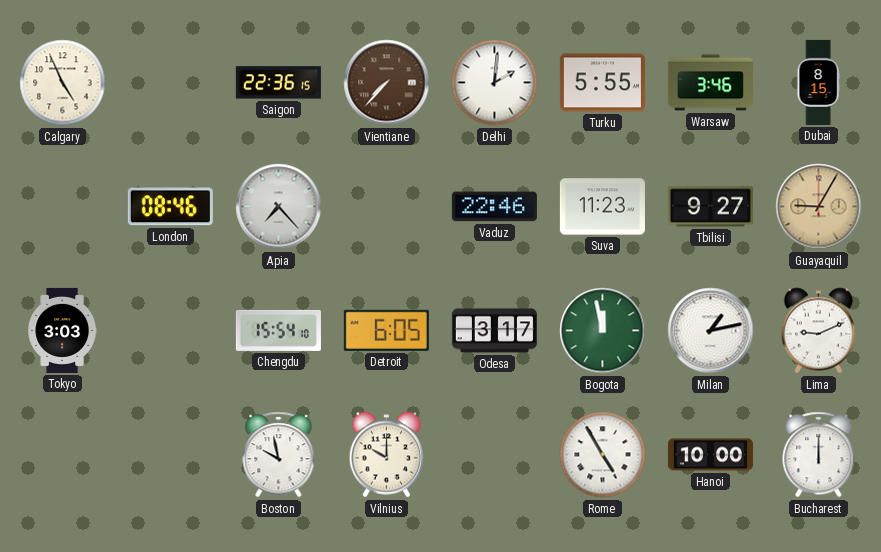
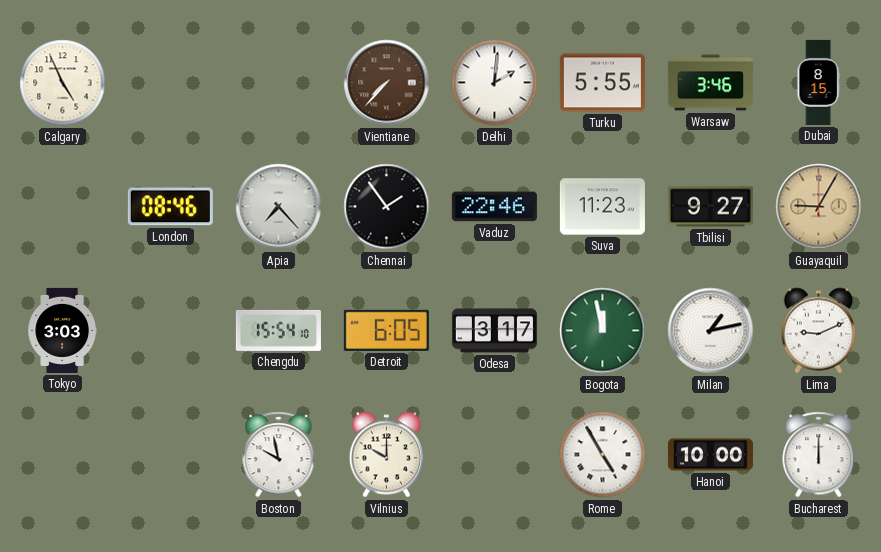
Saigon: 22:36 -> none (278, 83)
Chennai: none -> 1:54 (387, 207)
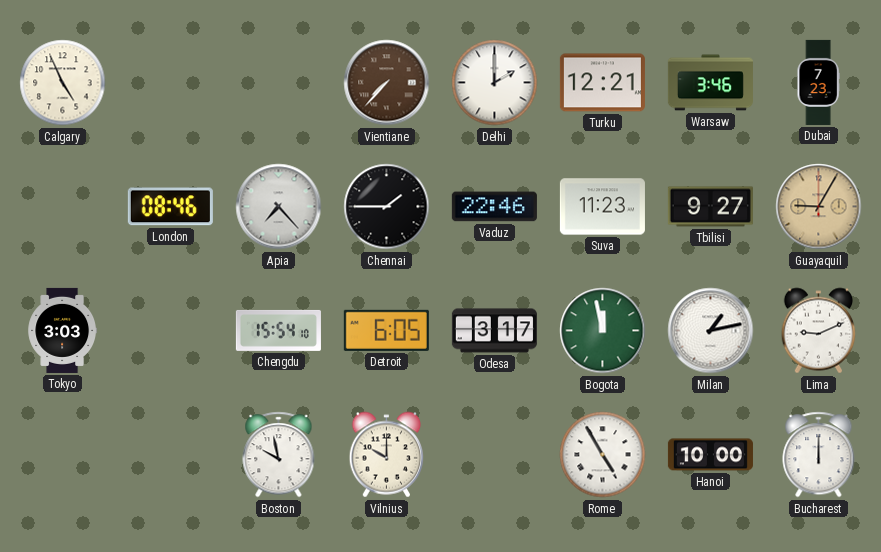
Delhi: 2:01 -> 2:00 (495, 83)
Turku: 5:55 -> 12:21 (602, 83)
Dubai: 8:15 -> 7:23 (818, 82)
Chennai: 1:54 -> 1:45 (387, 207)
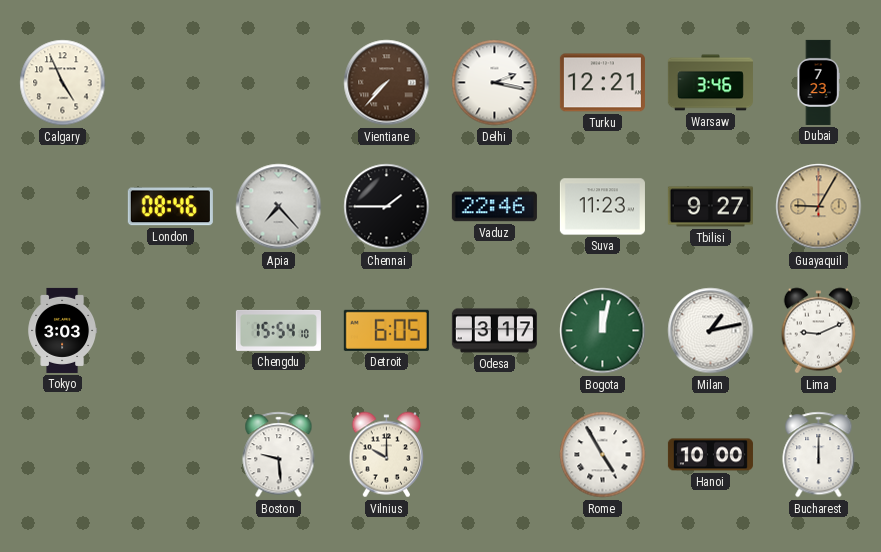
Delhi: 2:00 -> 2:17 (495, 83)
Bogota: 11:58 -> 12:02 (603, 331)
Boston: 9:58 -> 9:29 (279, 455)
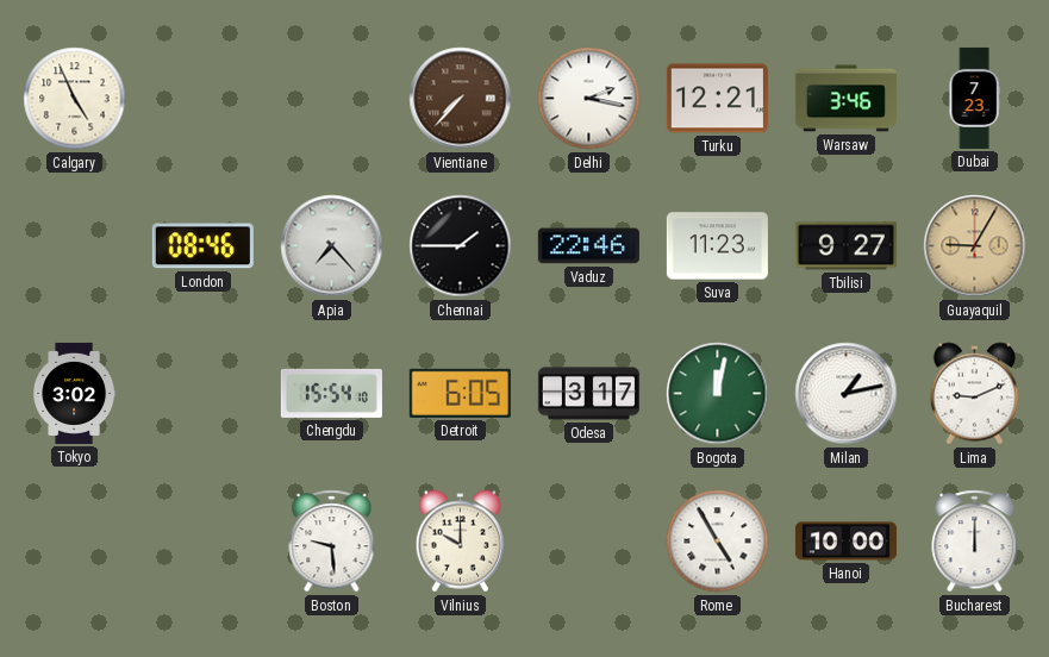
Tokyo: 3:03 -> 3:02 (74, 393)
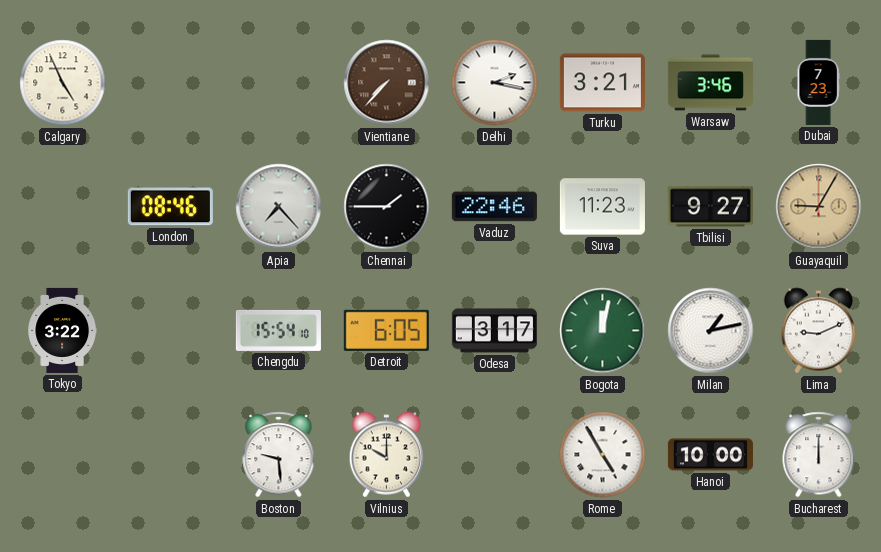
Turku: 12:21 -> 3:21 (602, 83)
Tokyo: 3:02 -> 3:22 (62, 330)
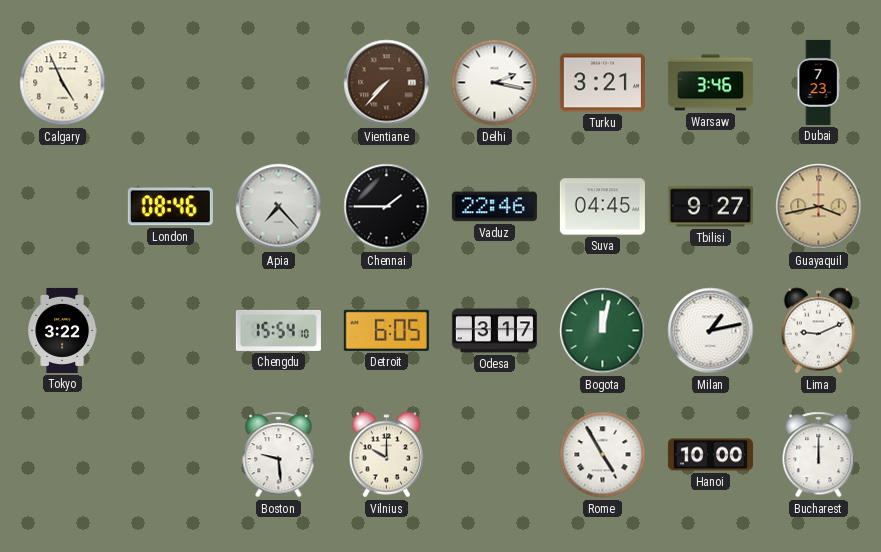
Suva: 11:23 -> 04:45 (602, 207)
Guayaquil: 9:05 -> 3:43 (819, 207)
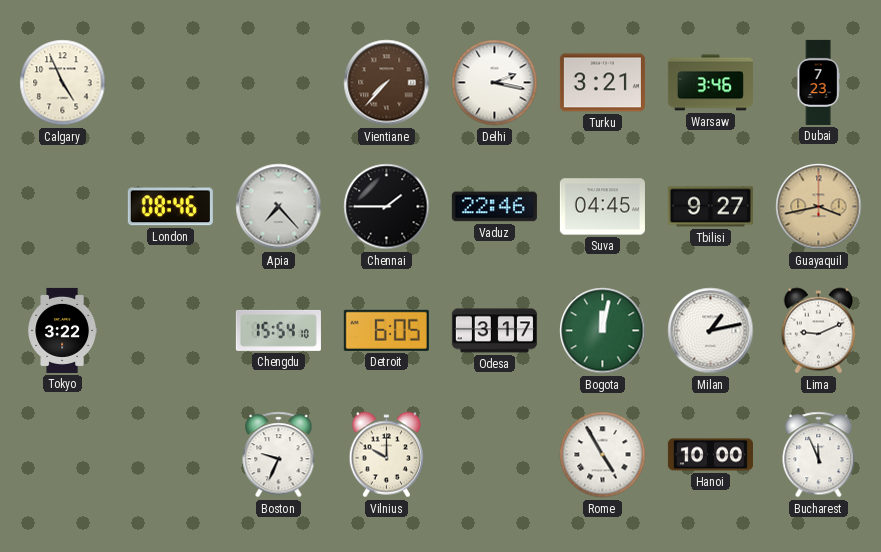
Boston: 9:29 -> 9:34 (279, 455)
Bucharest: 12:00 -> 11:56 (819, 455)
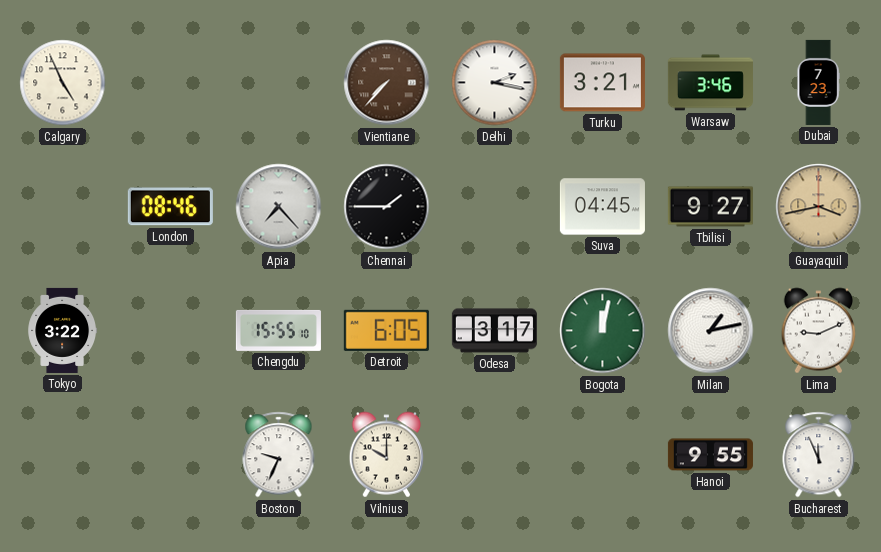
Vaduz: 22:46 -> none (494, 207)
Chengdu: 15:54 -> 15:55 (278, 330)
Rome: 4:55 -> none (603, 455)
Hanoi: 10:00 -> 9:55 (710, 455)
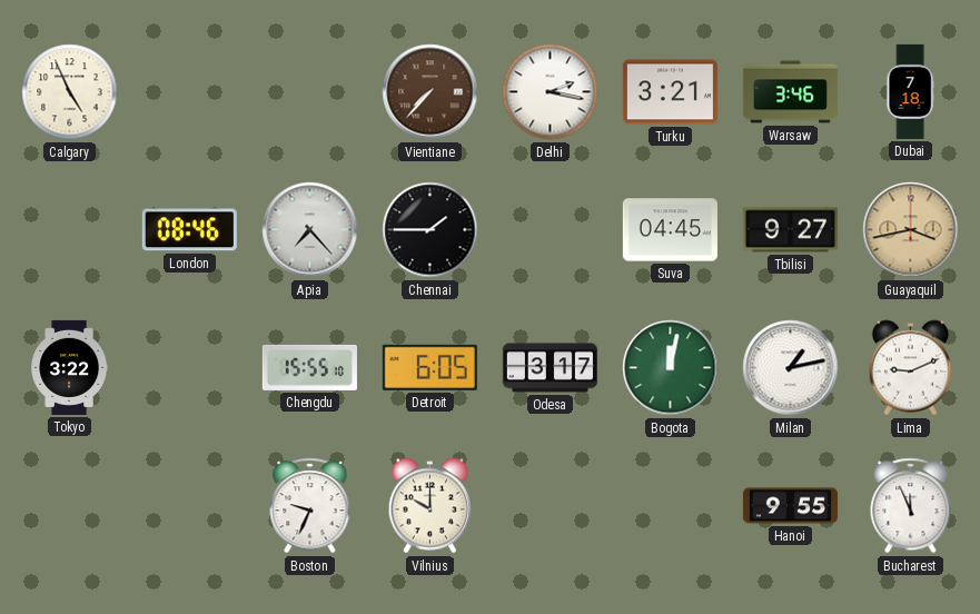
Dubai: 7:23 -> 7:18 (910, 91)
